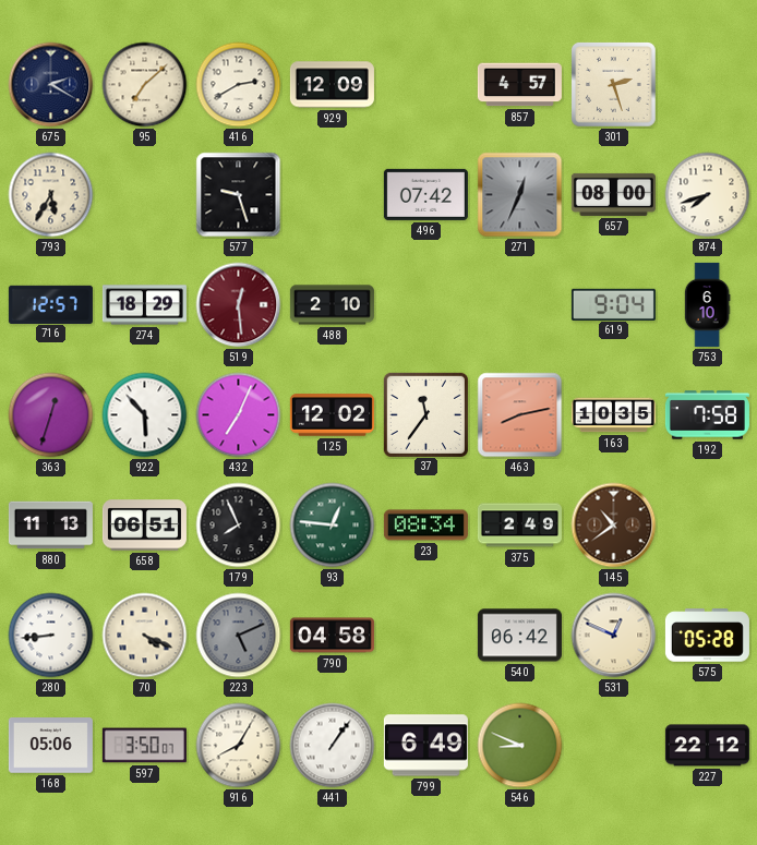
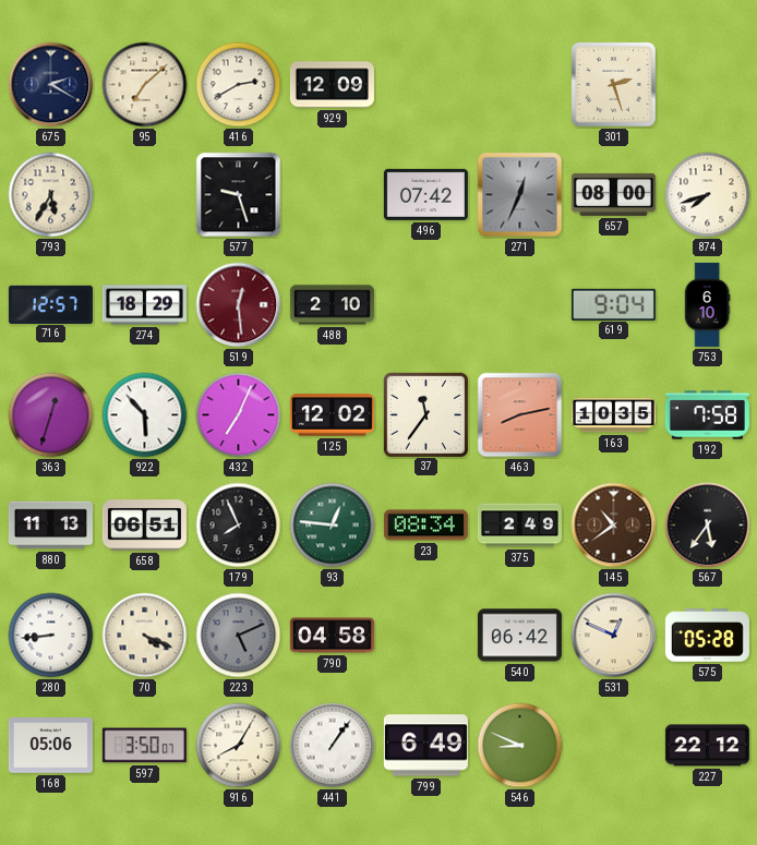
857: 4:57 -> none (519, 85)
567: none -> 5:36 (708, 526)
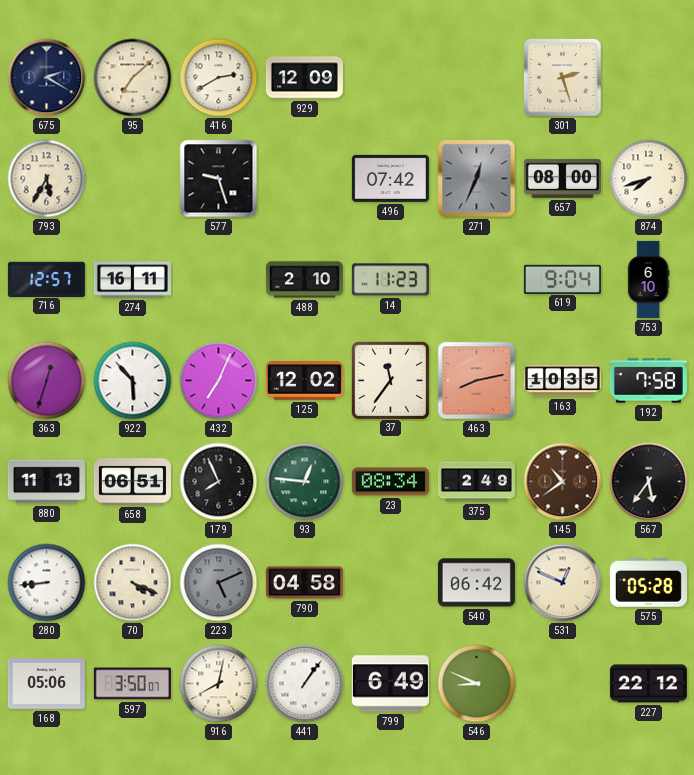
274: 18:29 -> 16:11 (132, 280)
519: 12:29 -> none (239, 305)
14: none -> 11:23 (390, 280)
916: 8:05 -> 8:02 (219, 684)
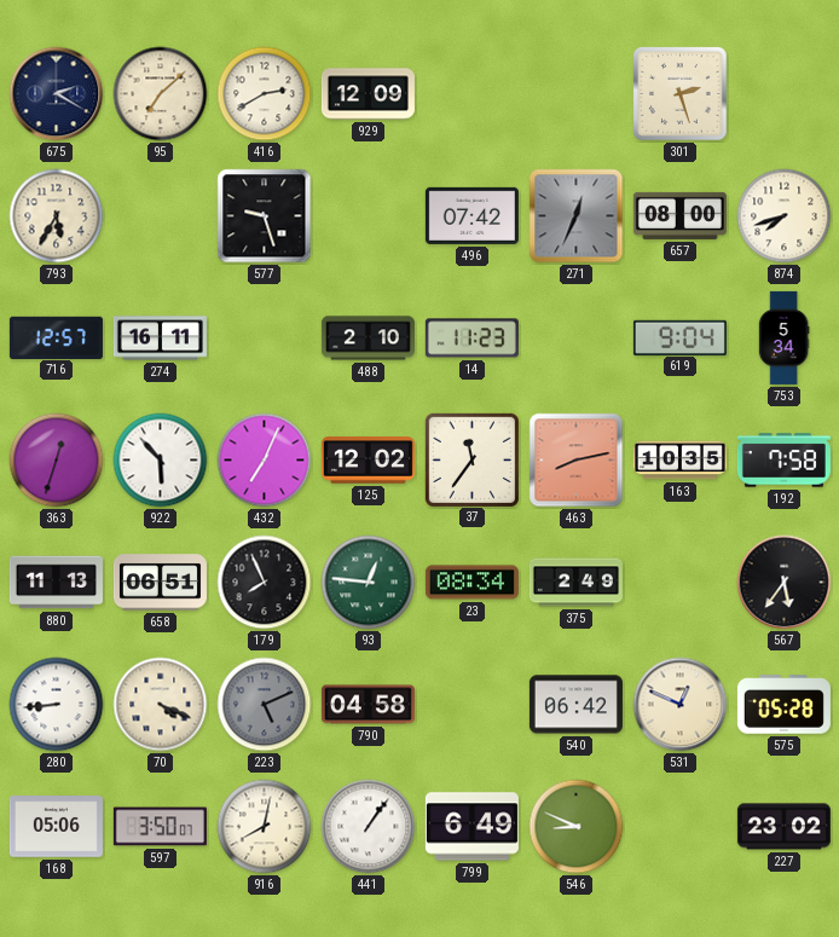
753: 6:10 -> 5:34 (783, 337)
145: 10:39 -> none (563, 482)
227: 22:12 -> 23:02 (783, 827)
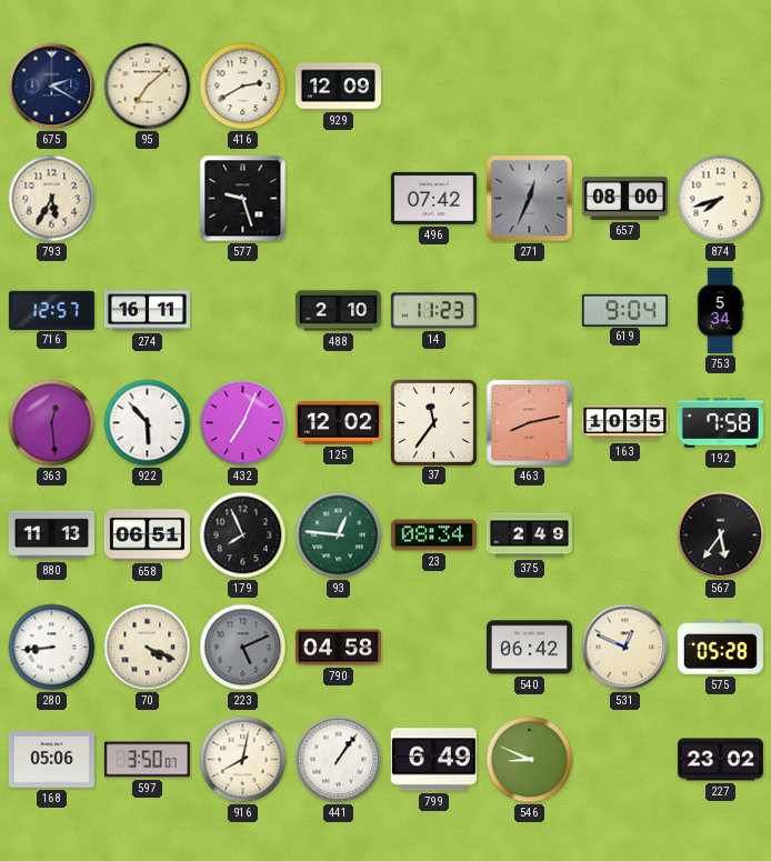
301: 2:27 -> none (681, 94)
363: 12:33 -> 12:29 (52, 423)
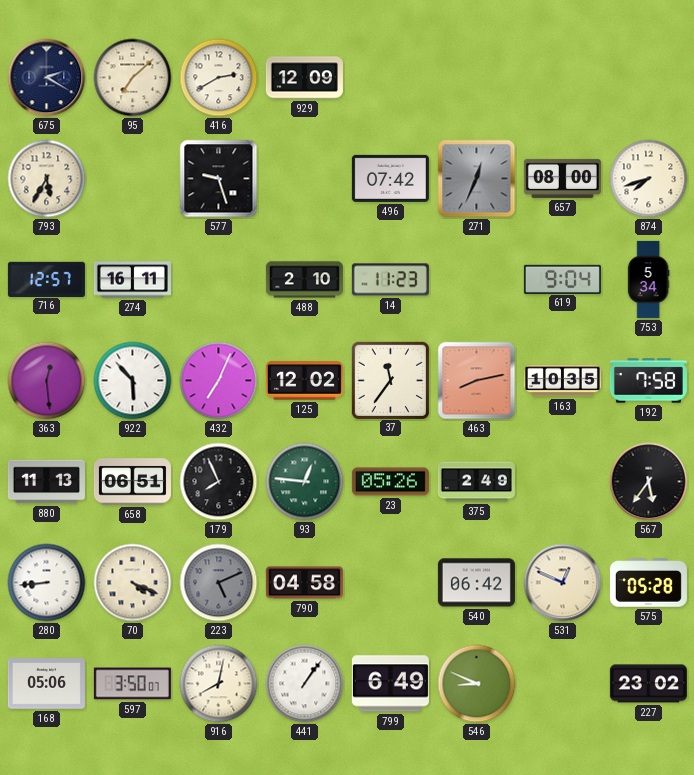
23: 08:34 -> 05:26 (390, 482)
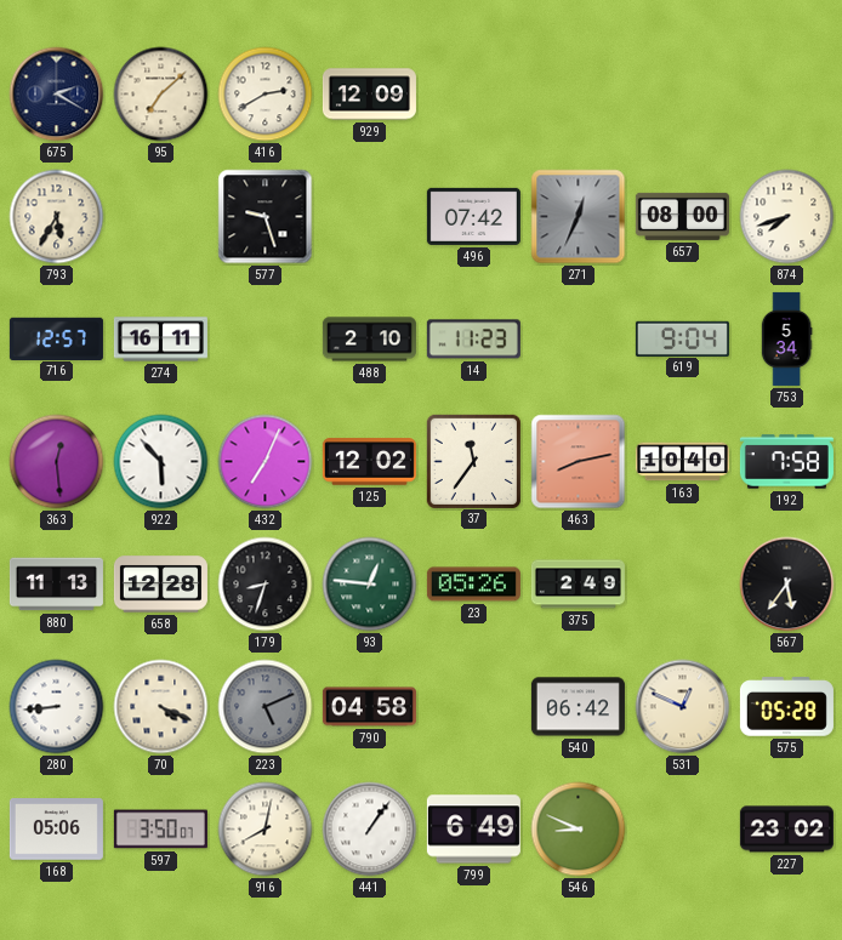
163: 10:35 -> 10:40 (682, 462)
658: 06:51 -> 12:28 (160, 585)
179: 7:56 -> 8:33 (266, 585)
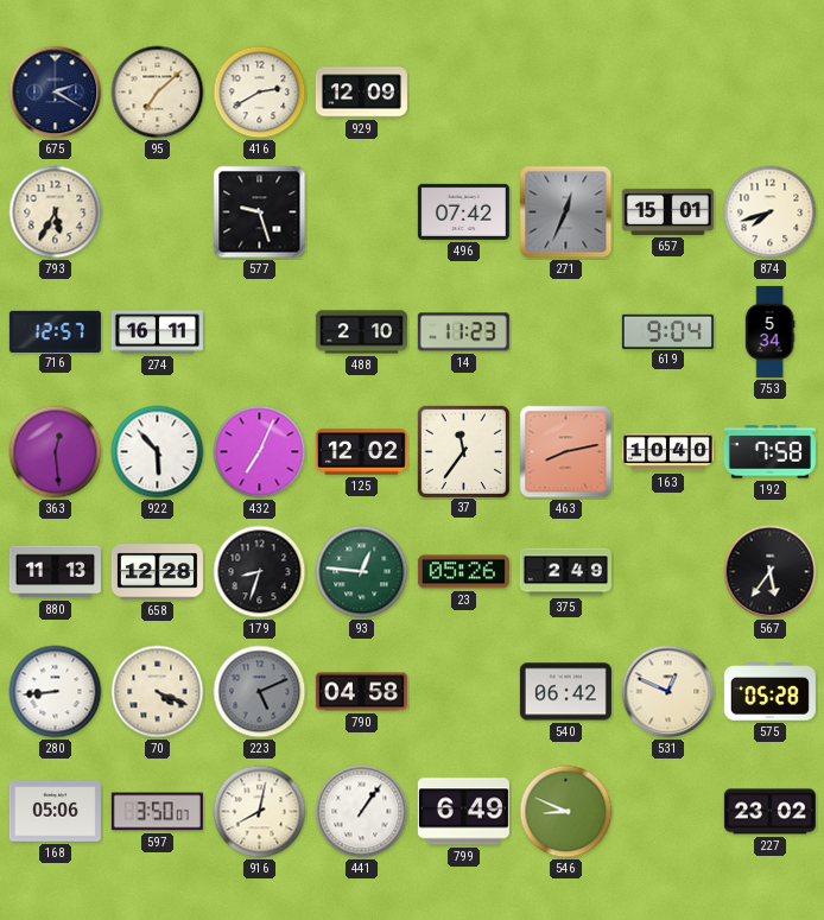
657: 08:00 -> 15:01 (667, 211)
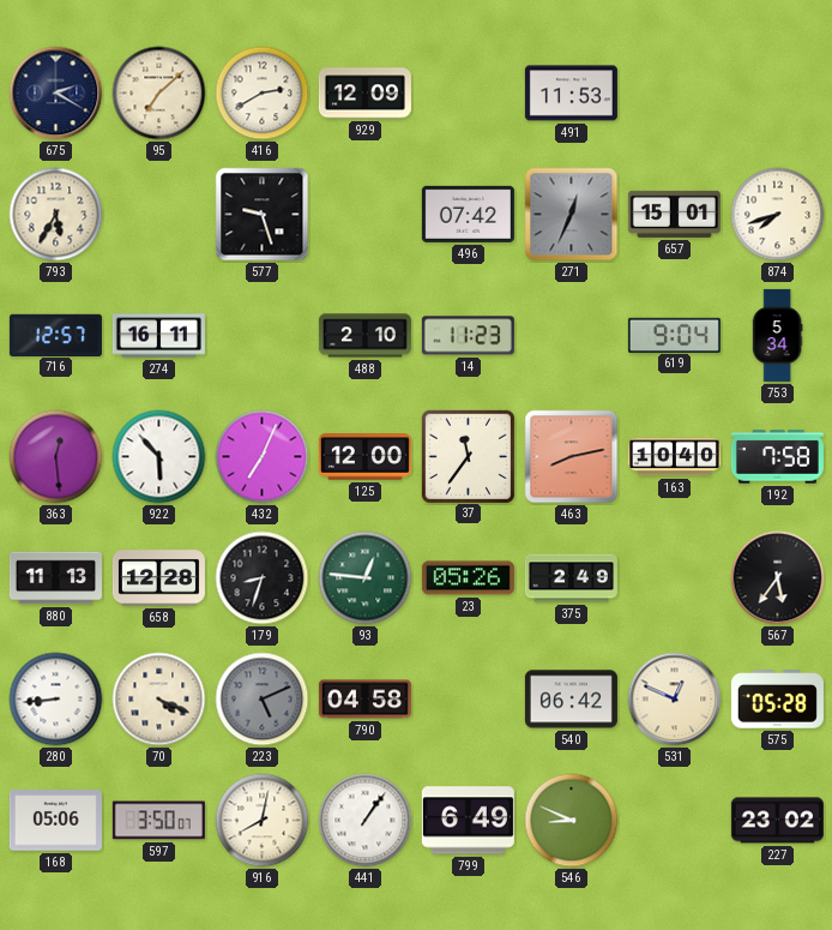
491: none -> 11:53 (571, 94)
125: 12:02 -> 12:00 (364, 457)
